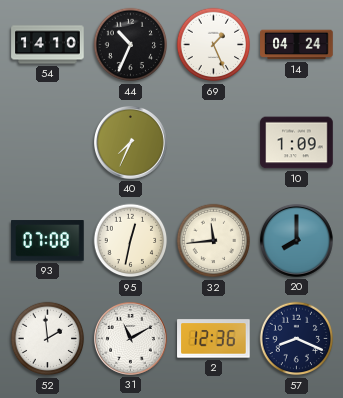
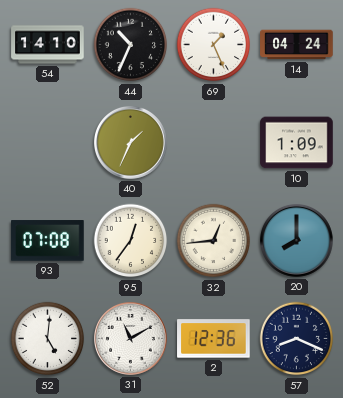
40: 7:34 -> 1:34 (131, 143)
95: 12:32 -> 12:36 (131, 241)
32: 11:44 -> 12:44 (214, 241)
52: 1:59 -> 5:01 (48, 339)
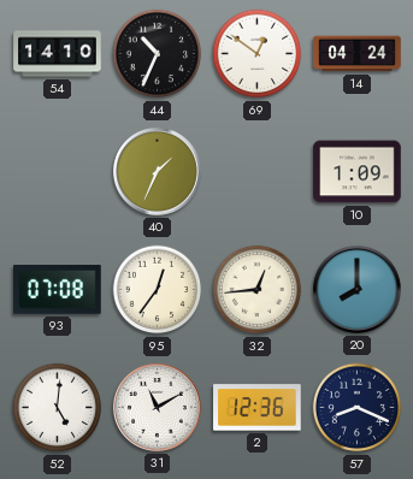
69: 1:26 -> 12:51 (258, 54)
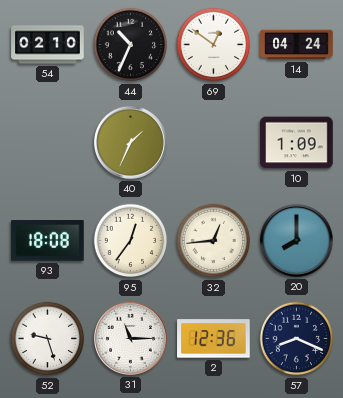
54: 14:10 -> 02:10 (48, 45)
93: 07:08 -> 18:08 (48, 241)
52: 5:01 -> 9:27 (48, 339)
31: 11:10 -> 11:15 (131, 339)
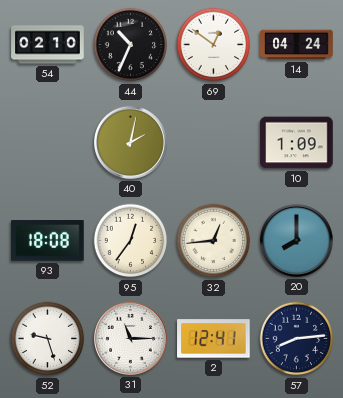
40: 1:34 -> 2:02 (131, 143)
2: 12:36 -> 12:41 (214, 339)
57: 8:19 -> 8:14 (297, 339)
